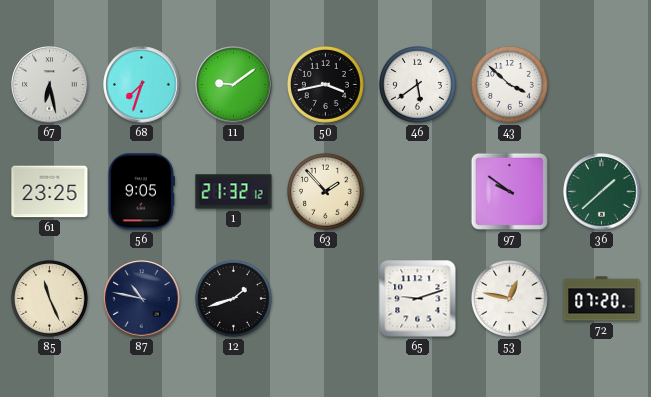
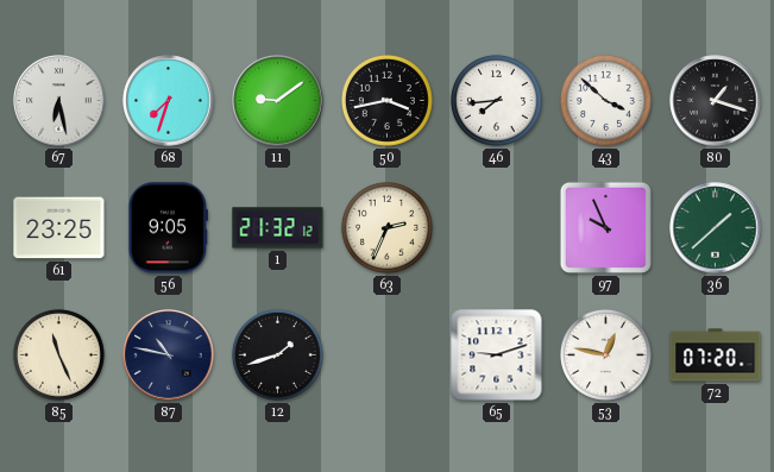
46: 5:39 -> 7:44 (496, 100)
80: none -> 1:18 (716, 101)
63: 1:53 -> 2:34 (386, 227)
97: 9:51 -> 9:56 (605, 227)
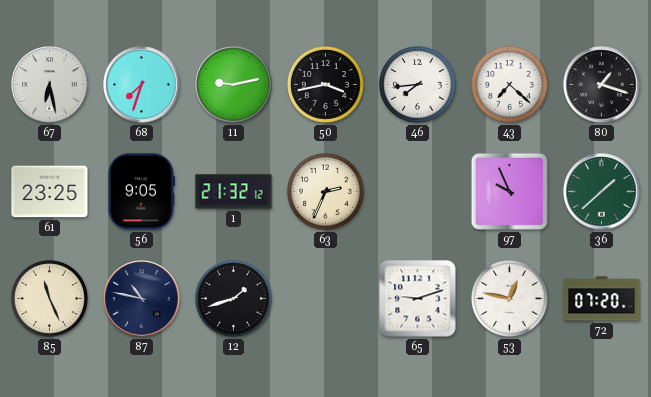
11: 9:09 -> 9:13 (234, 85)
43: 3:52 -> 7:22 (509, 84)
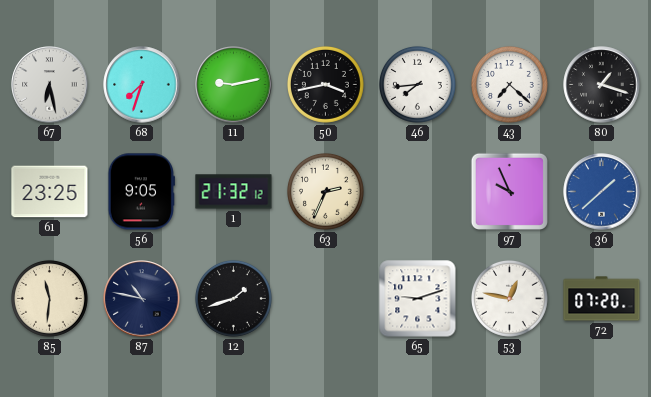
36 dial: green -> blue (602, 192)
85: 11:26 -> 11:31 (49, 298)
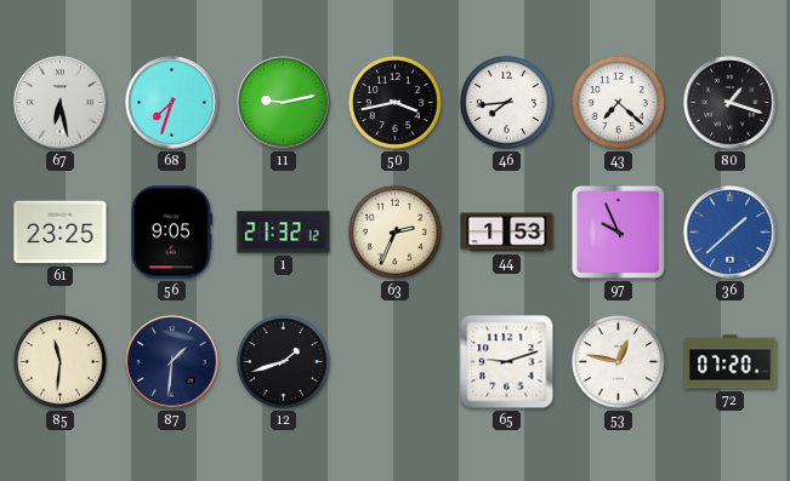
44: none -> 1:53 (507, 233)
87: 10:47 -> 1:31 (172, 362)
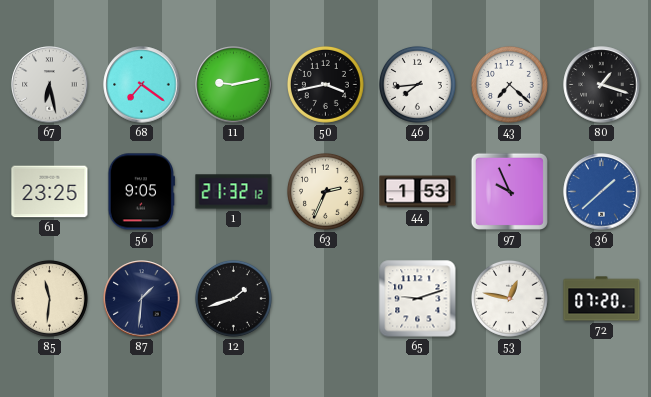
68: 7:33 -> 7:21 (142, 85)
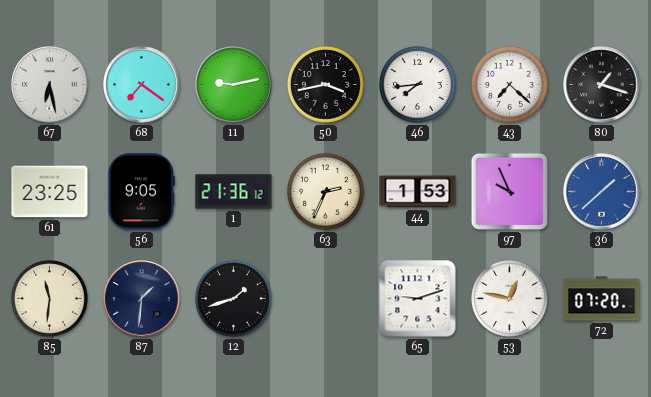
1: 21:32 -> 21:36 (234, 192)
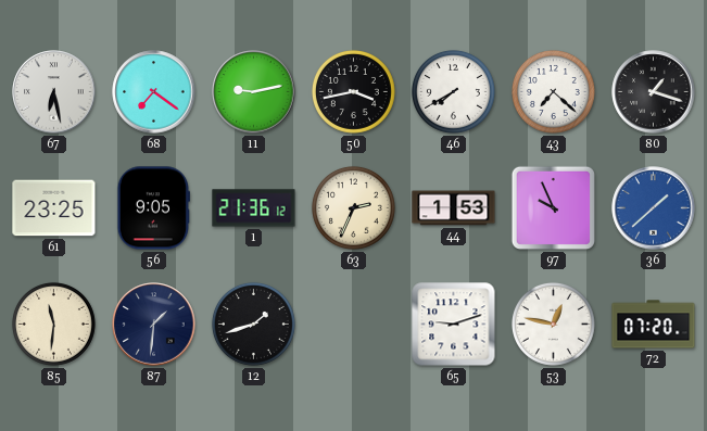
46: 7:44 -> 7:40 (453, 91)
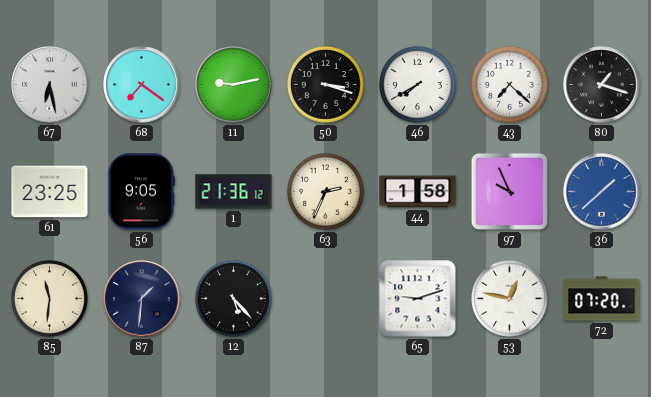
50: 3:43 -> 3:18 (325, 84)
44: 1:53 -> 1:58 (418, 192)
12: 1:42 -> 5:23 (233, 298)
